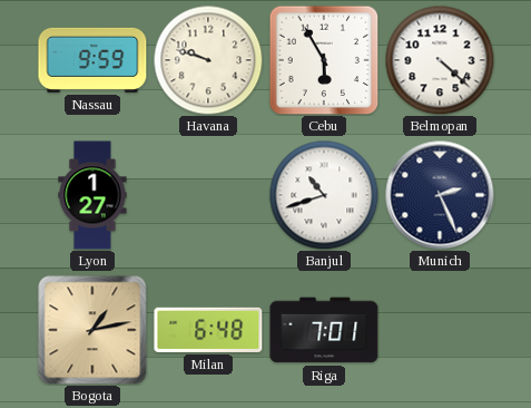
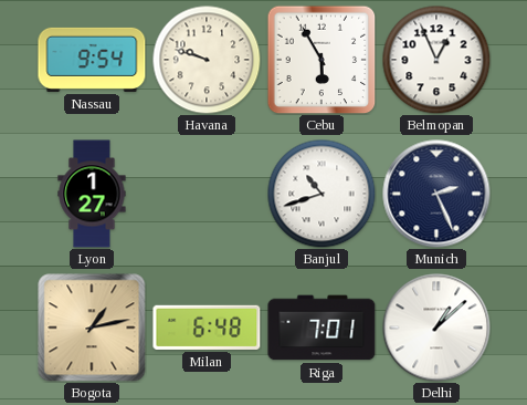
Nassau: 9:59 -> 9:54 (92, 60)
Belmopan: 4:22 -> 12:56 (436, 60)
Delhi: none -> 1:08 (436, 328)
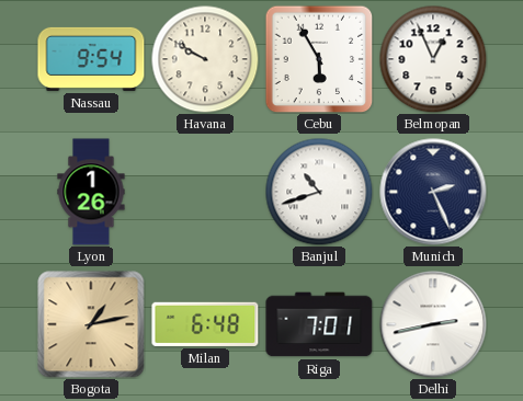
Havana: 9:48 -> 9:50 (205, 59)
Lyon: 1:27 -> 1:26 (91, 192)
Delhi: 1:08 -> 2:43 (433, 324)
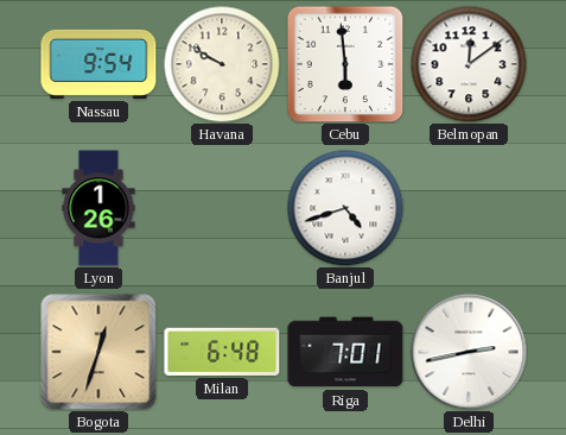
Cebu: 5:55 -> 5:59 (345, 64)
Belmopan: 12:56 -> 12:09 (469, 64)
Banjul: 10:42 -> 4:42 (345, 208)
Munich: 2:26 -> none (433, 192)
Bogota: 1:13 -> 12:33 (98, 352)
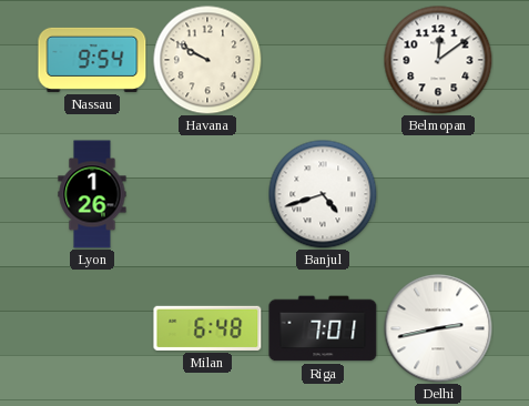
Cebu: 5:59 -> none (345, 64)
Bogota: 12:33 -> none (98, 352)
